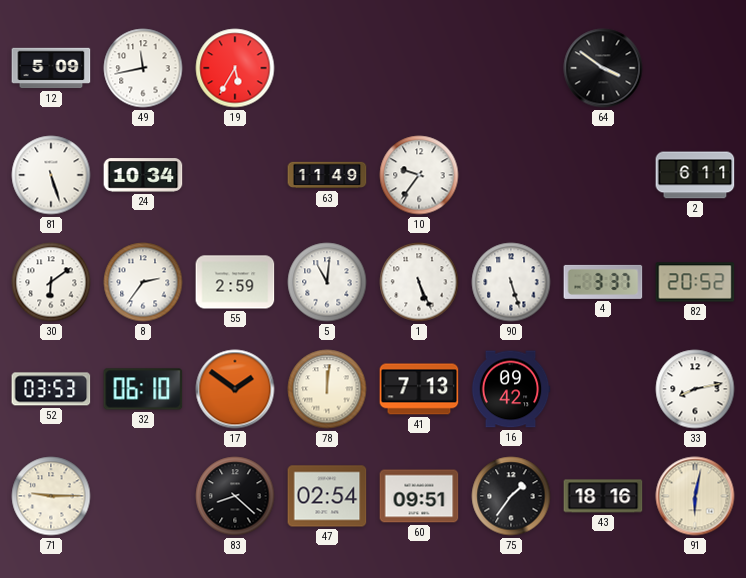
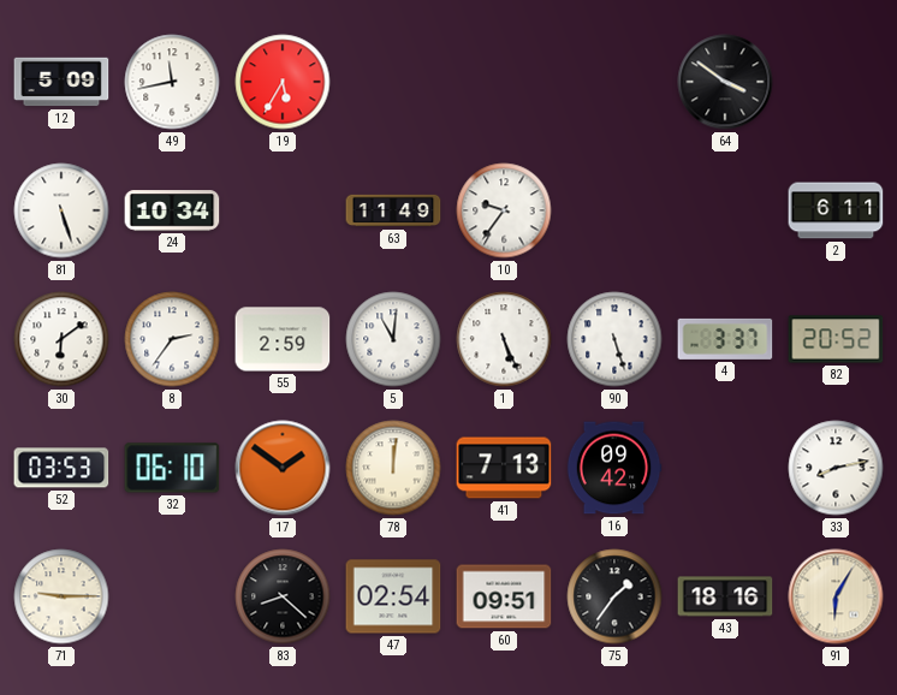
91: 6:02 -> 6:05 (836, 596)
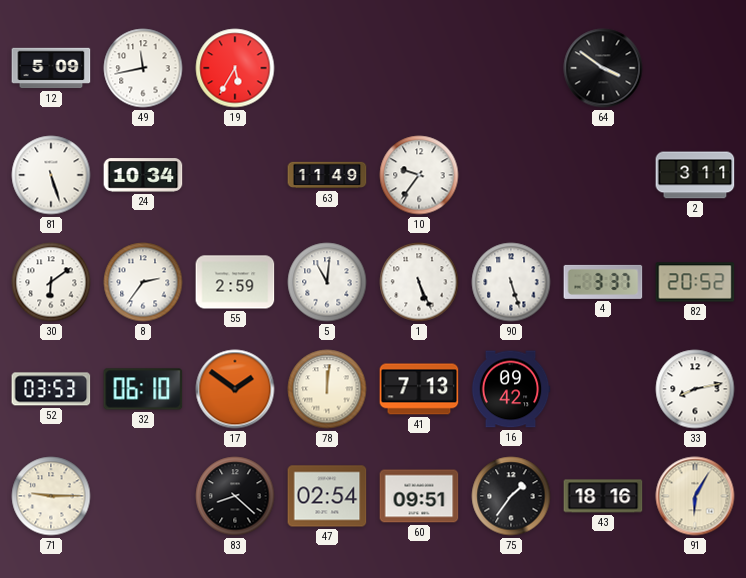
2: 6:11 -> 3:11 (695, 175)
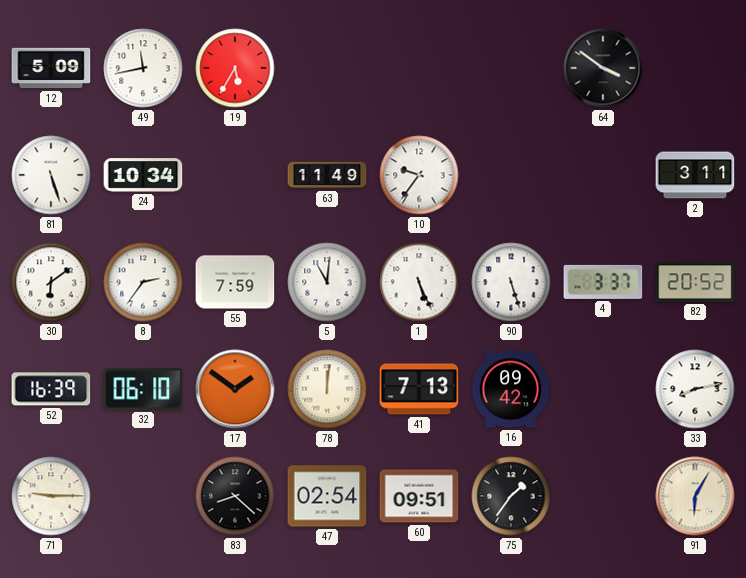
55: 2:59 -> 7:59 (235, 282)
52: 03:53 -> 16:39 (51, 389)
43: 18:16 -> none (603, 496)
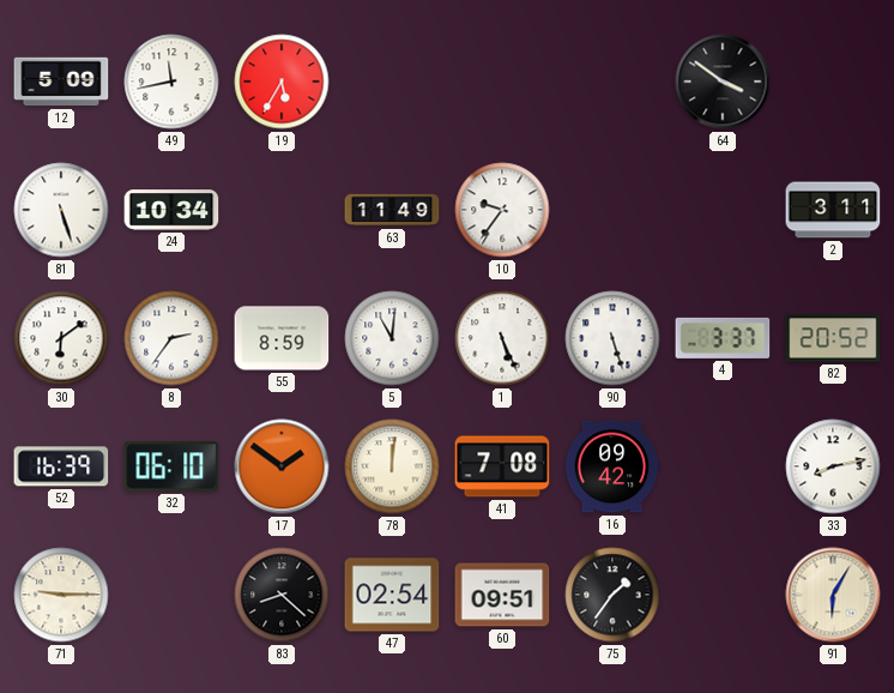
55: 7:59 -> 8:59 (282, 338)
41: 7:13 -> 7:08 (502, 466)
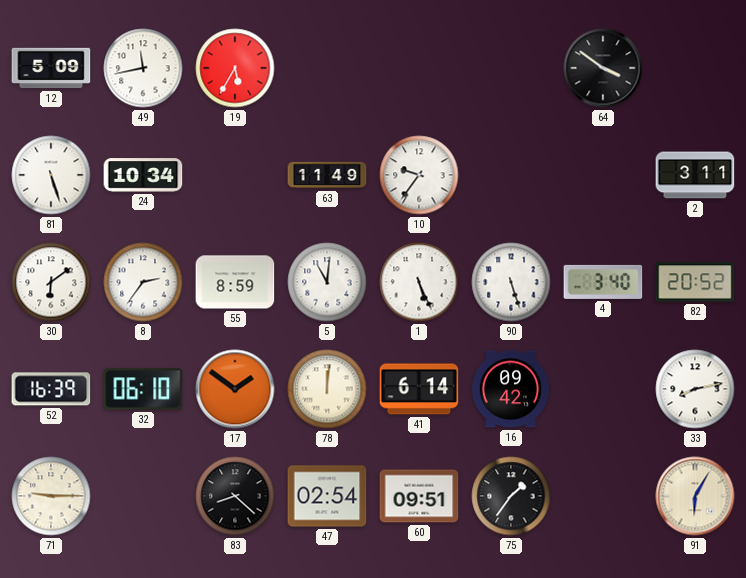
4: 3:37 -> 3:40 (603, 282)
41: 7:08 -> 6:14 (419, 389)
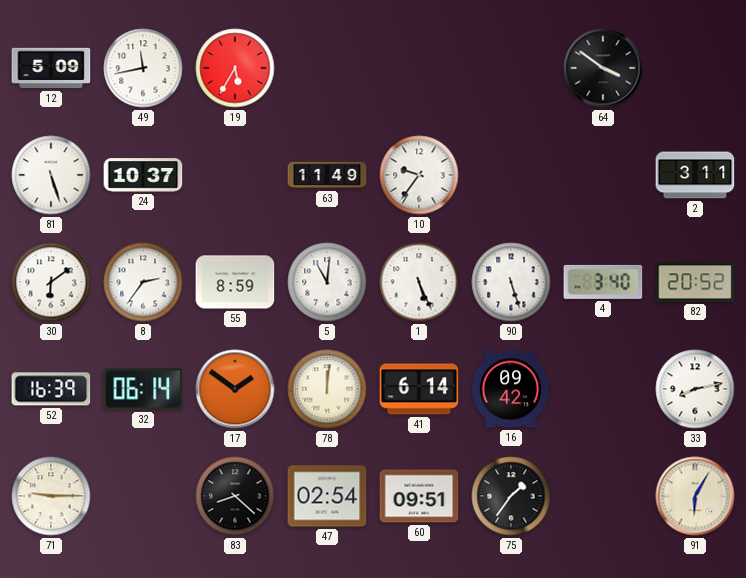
24: 10:34 -> 10:37 (143, 175)
32: 06:10 -> 06:14 (143, 389)
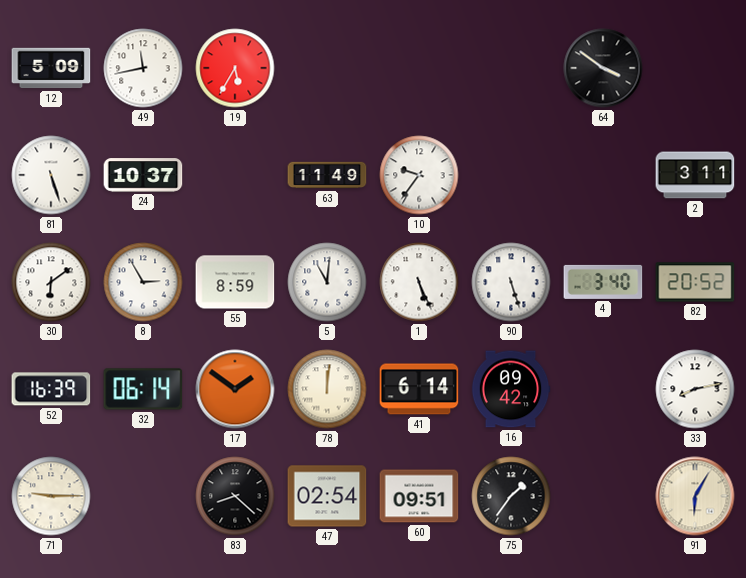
8: 2:36 -> 2:55 (143, 282)
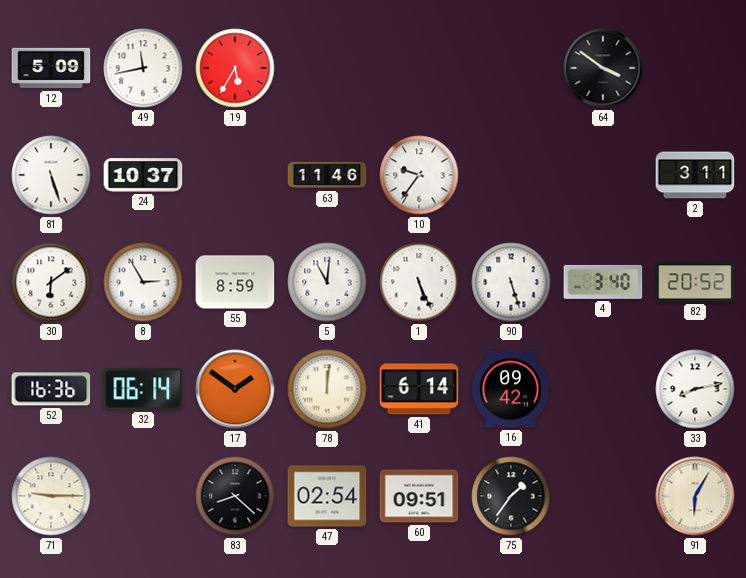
63: 11:49 -> 11:46 (327, 175)
52: 16:39 -> 16:36 (51, 389)
